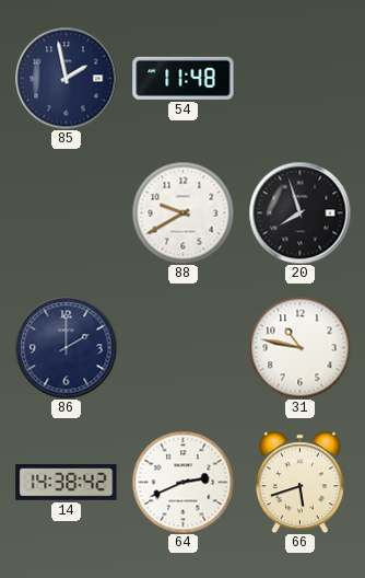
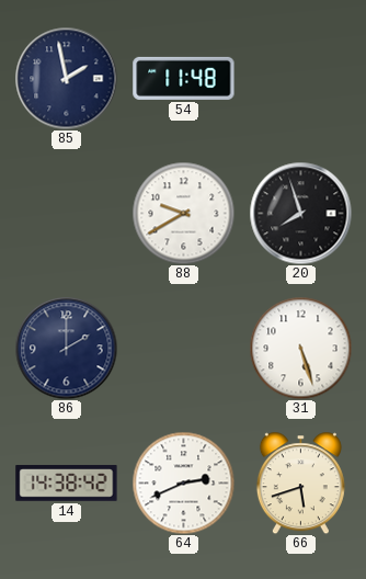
31: 10:47 -> 5:27 (300, 348)
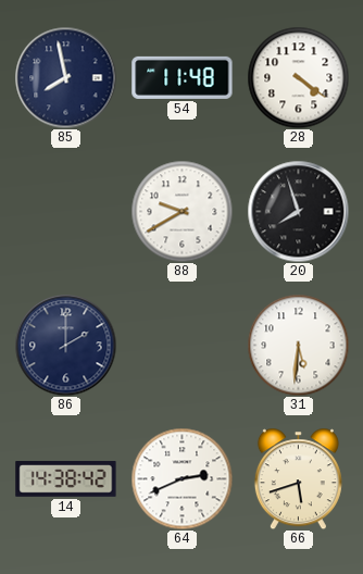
85: 1:58 -> 7:58 (65, 77)
28: none -> 4:21 (298, 77)
31: 5:27 -> 5:31 (298, 345)
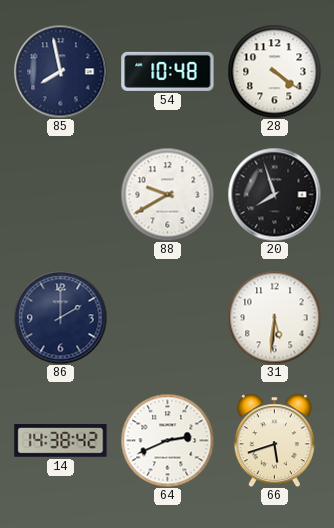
54: 11:48 -> 10:48 (168, 71)
